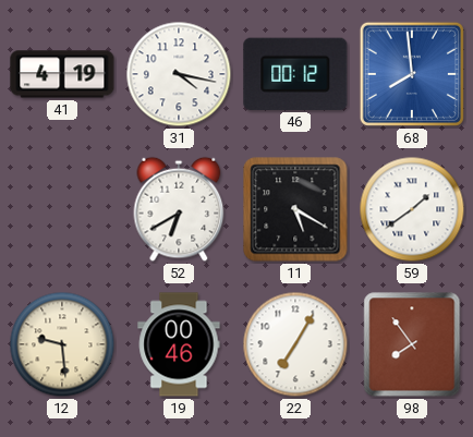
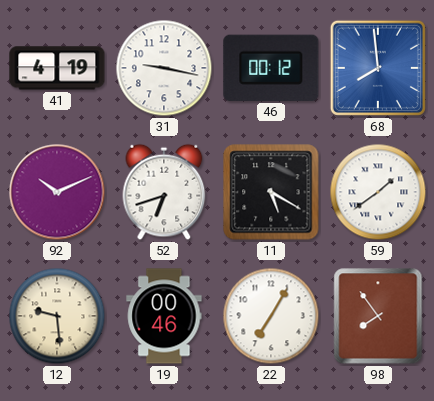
31: 4:17 -> 9:17 (164, 68)
92: none -> 10:11 (57, 192)
52: 6:40 -> 6:42 (164, 192)
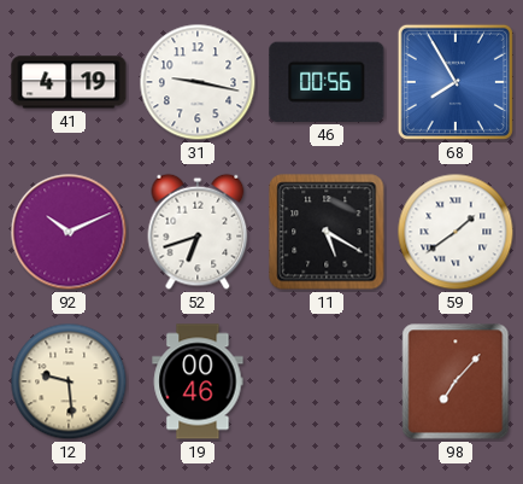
46: 00:12 -> 00:56 (327, 82)
68: 7:59 -> 7:55 (456, 82)
22: 7:05 -> none (271, 316)
98: 7:54 -> 7:07 (456, 381)
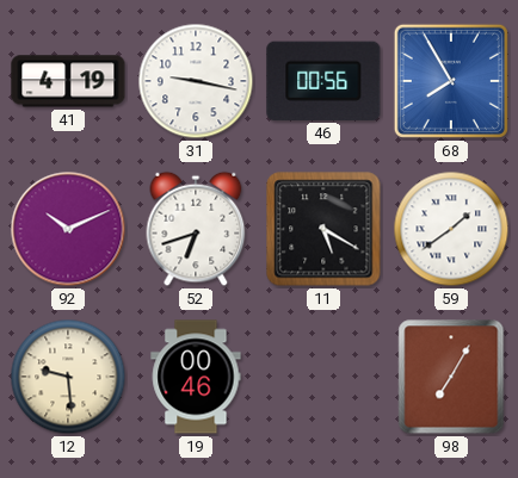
98: 7:07 -> 7:05 (451, 377)
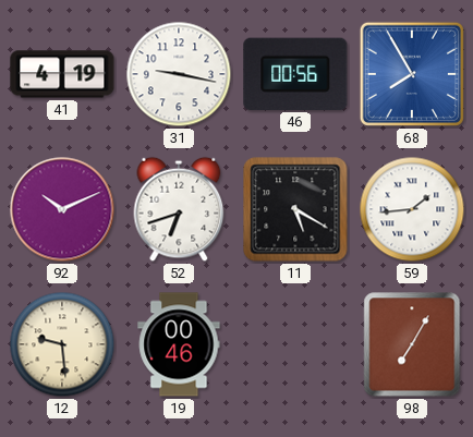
59: 1:39 -> 1:44 (412, 209)
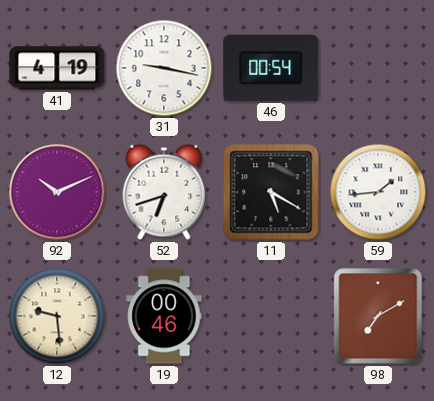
46: 00:56 -> 00:54 (271, 68)
68: 7:55 -> none (412, 74)
98: 7:05 -> 7:10 (378, 316)
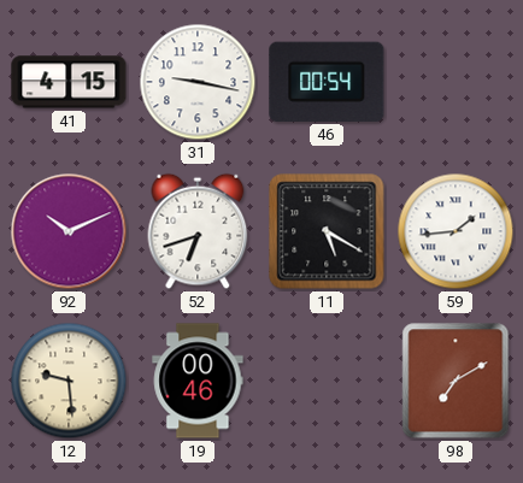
41: 4:19 -> 4:15 (69, 82)
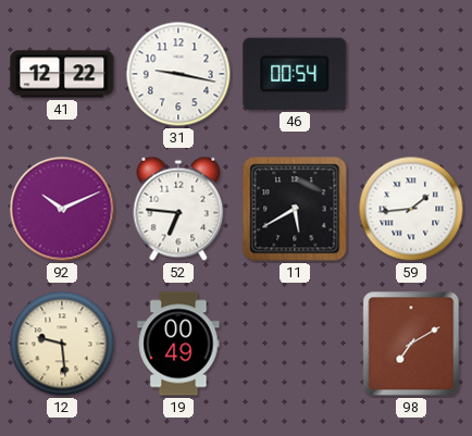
41: 4:15 -> 12:22 (62, 74)
52: 6:42 -> 6:46 (178, 209)
11: 5:20 -> 5:40 (295, 209)
19: 00:46 -> 00:49 (178, 344)
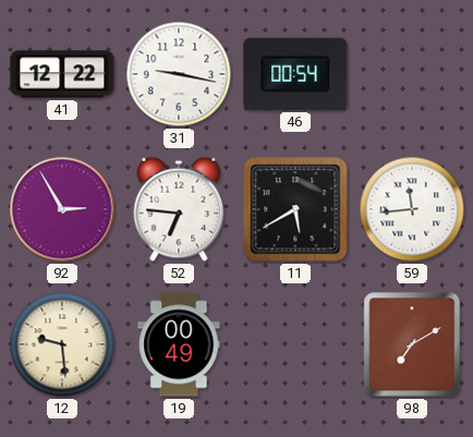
92: 10:11 -> 2:55 (62, 209)
59: 1:44 -> 11:44 (412, 209)
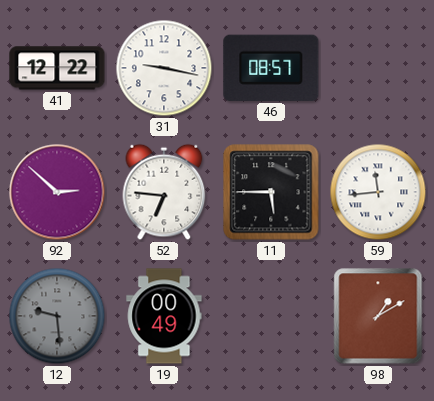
46: 00:54 -> 08:57 (271, 68)
92: 2:55 -> 2:52 (57, 192)
11: 5:40 -> 5:45 (271, 192)
12 dial: cream -> grey (57, 316)
98: 7:10 -> 1:10 (378, 316)
